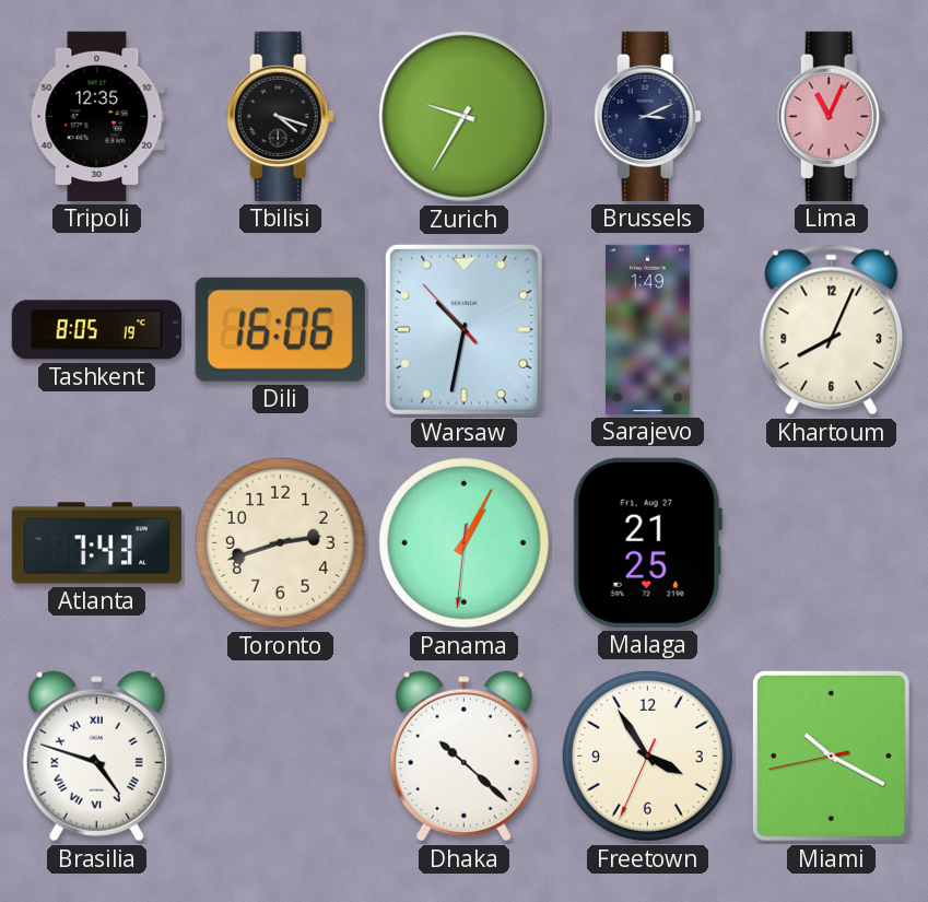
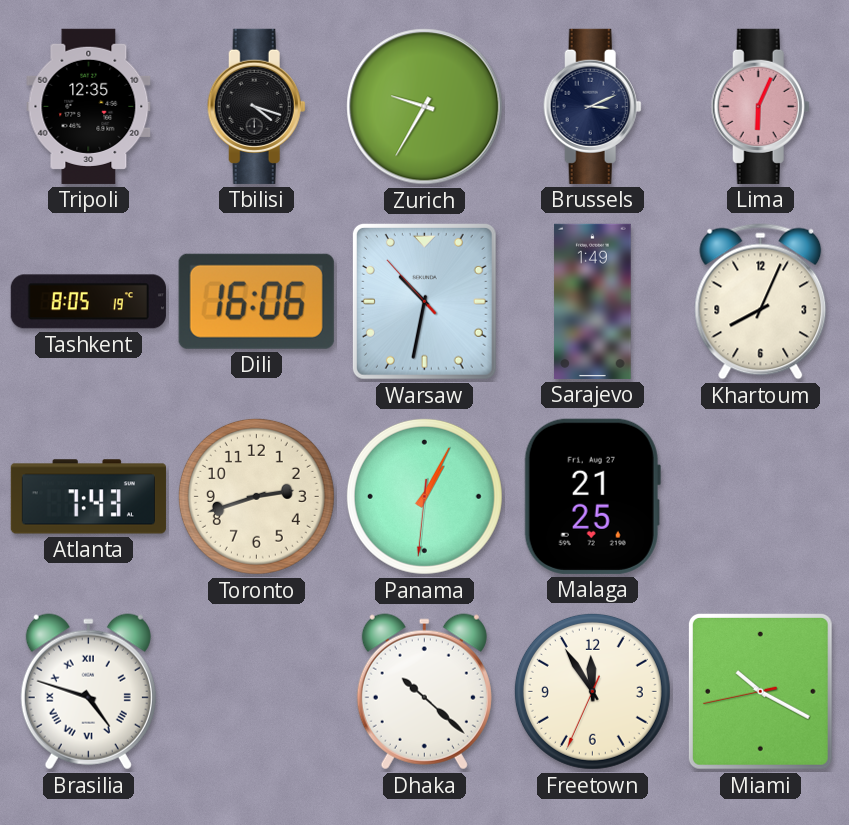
Lima: 11:04 -> 6:04 (760, 106)
Freetown: 3:54 -> 11:54 (592, 691)
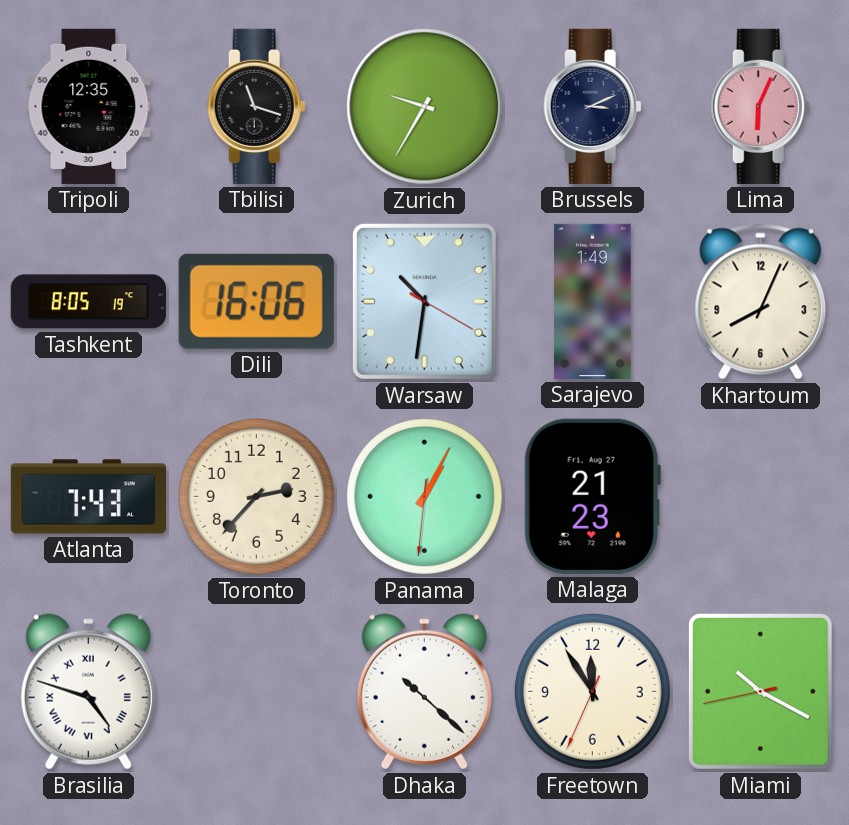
Tbilisi: 4:18 -> 11:18 (256, 106)
Warsaw: 10:31:53 -> 10:31:20 (424, 301)
Toronto: 2:42 -> 2:37 (256, 496)
Malaga: 21:25 -> 21:23 (592, 496)
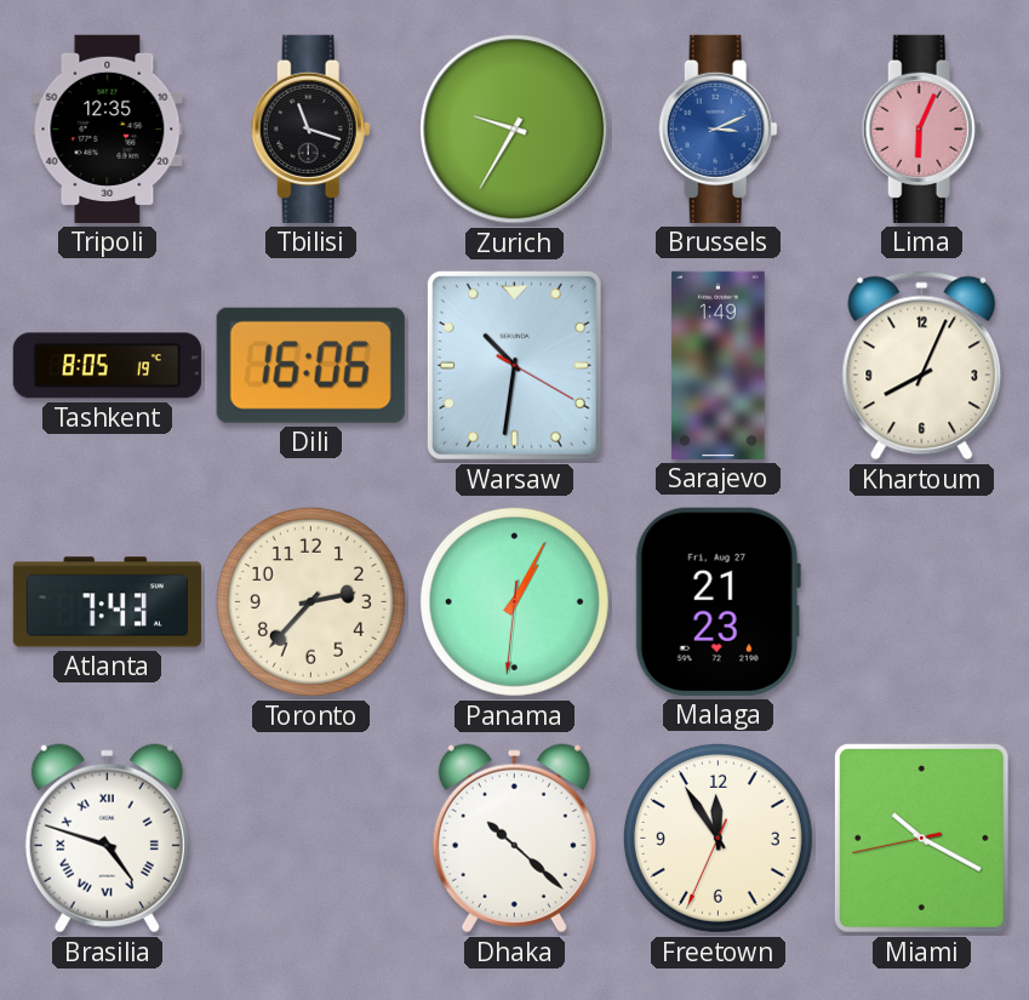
Brussels dial: navy -> blue (718, 128)
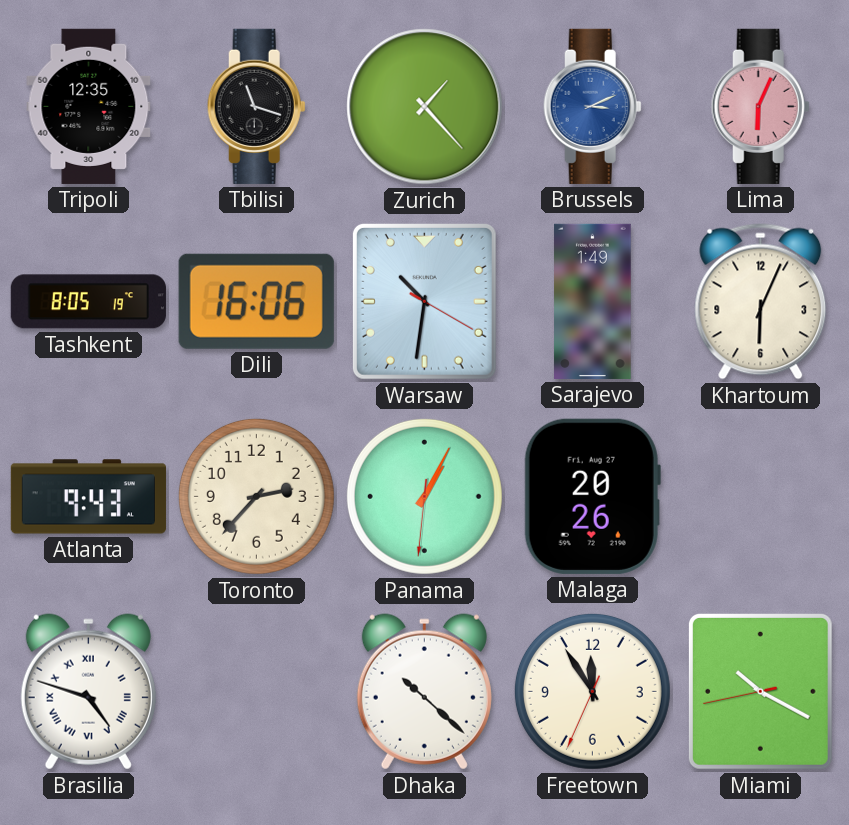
Zurich: 9:35 -> 1:23 (425, 107)
Khartoum: 8:04 -> 6:04 (761, 302)
Atlanta: 7:43 -> 9:43 (88, 497)
Malaga: 21:23 -> 20:26 (592, 496)
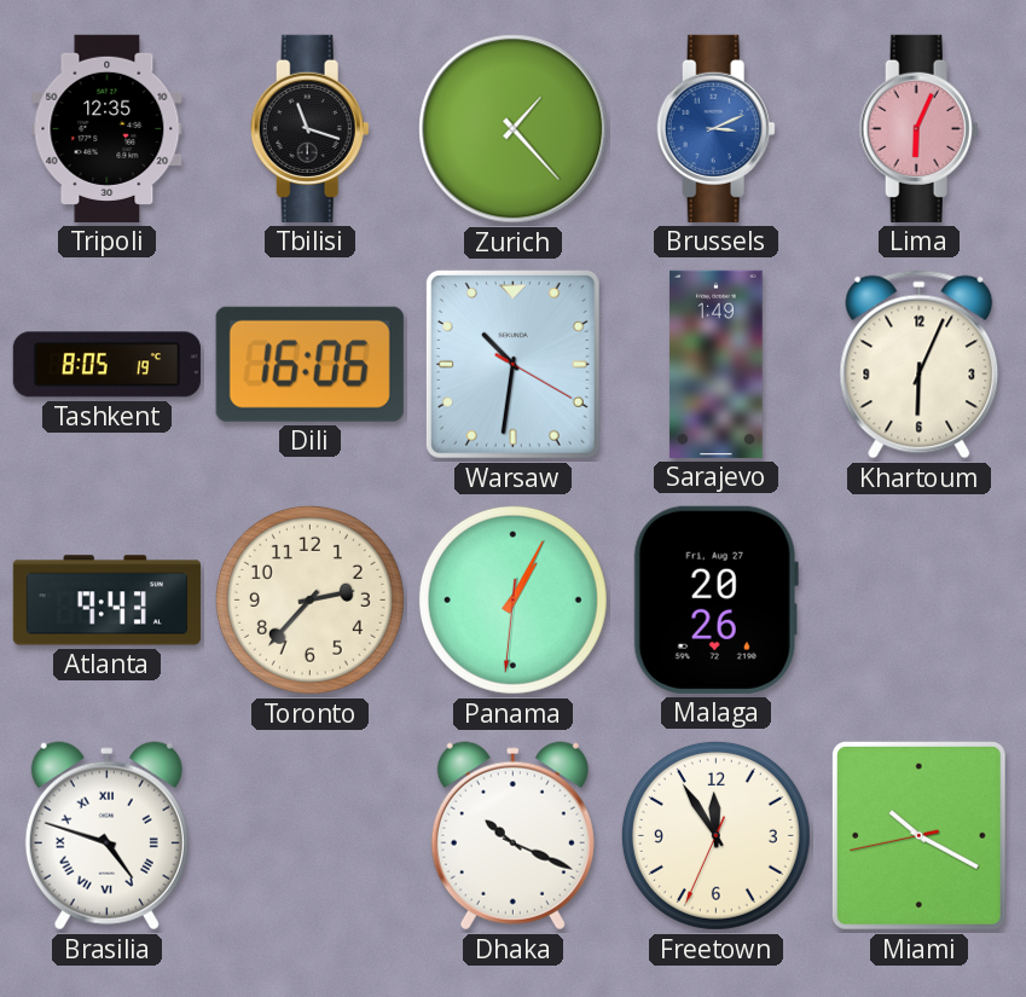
Dhaka: 10:22 -> 10:19 (512, 836)
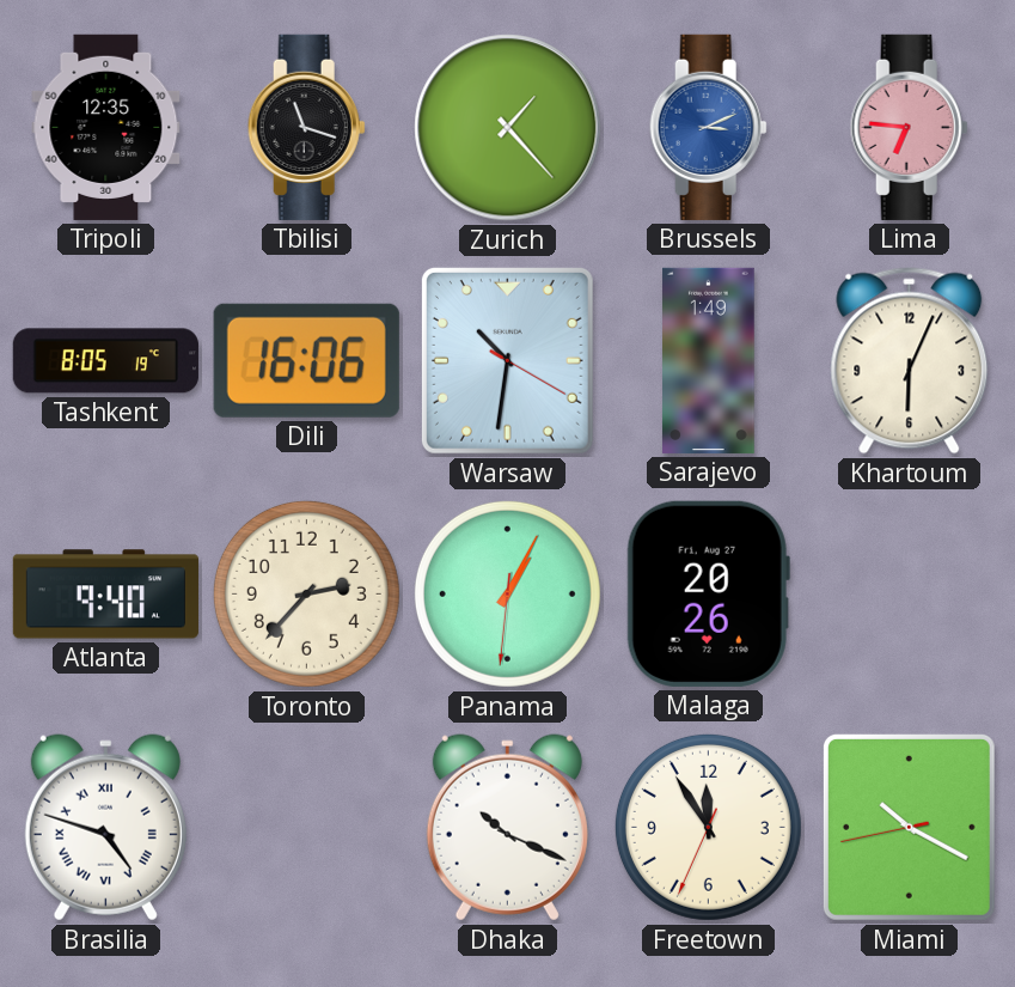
Lima: 6:04 -> 6:46 (909, 127)
Atlanta: 9:43 -> 9:40 (105, 595)
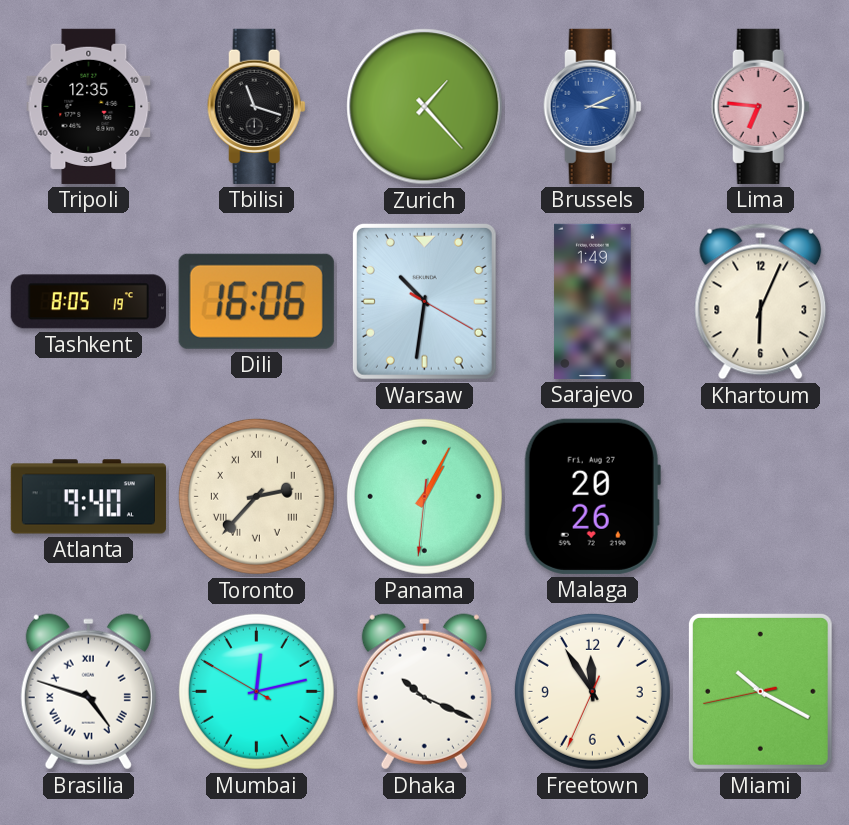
Toronto numerals: Arabic -> Roman (256, 496)
Mumbai: none -> 12:12 (256, 691)
